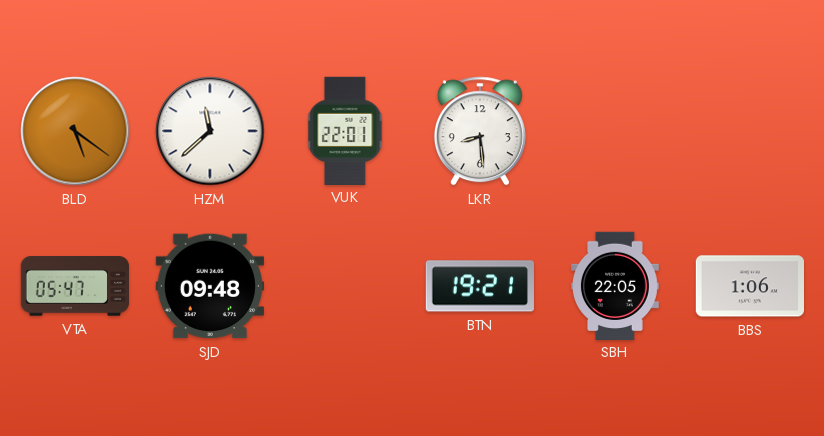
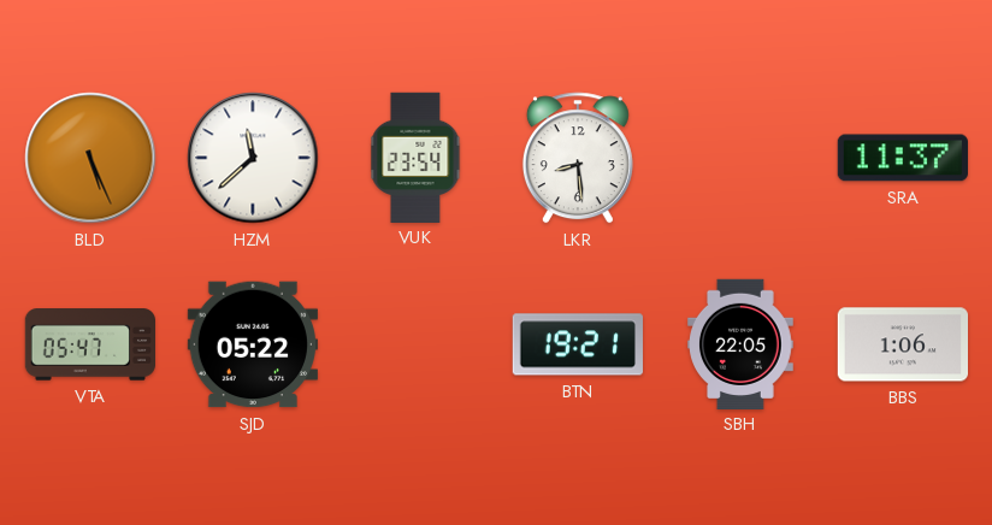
BLD: 5:21 -> 5:26 (90, 158)
VUK: 22:01 -> 23:54 (415, 157)
SRA: none -> 11:37 (903, 158)
SJD: 09:48 -> 05:22 (252, 344)
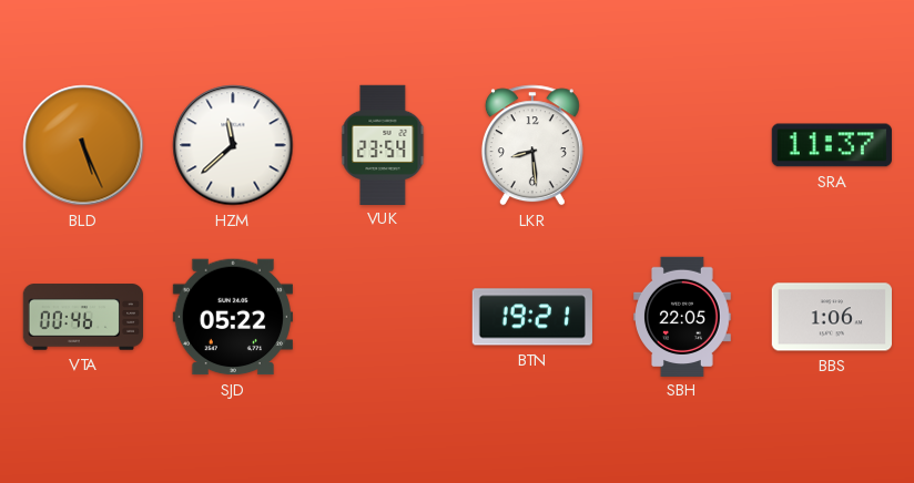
VTA: 05:47 -> 00:46 (82, 317)
